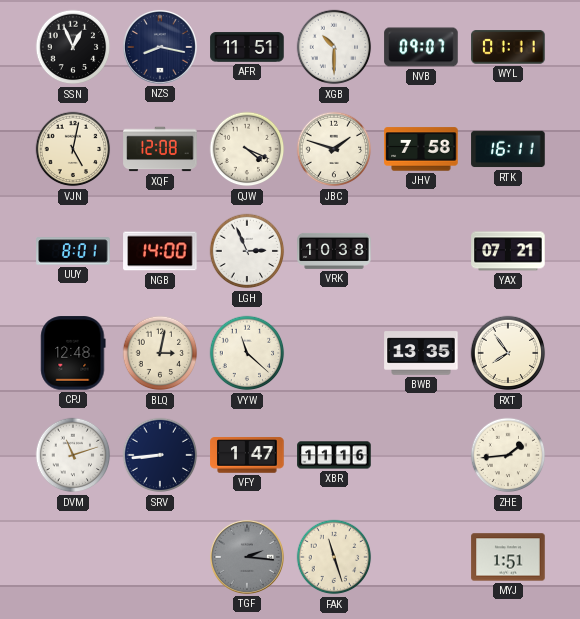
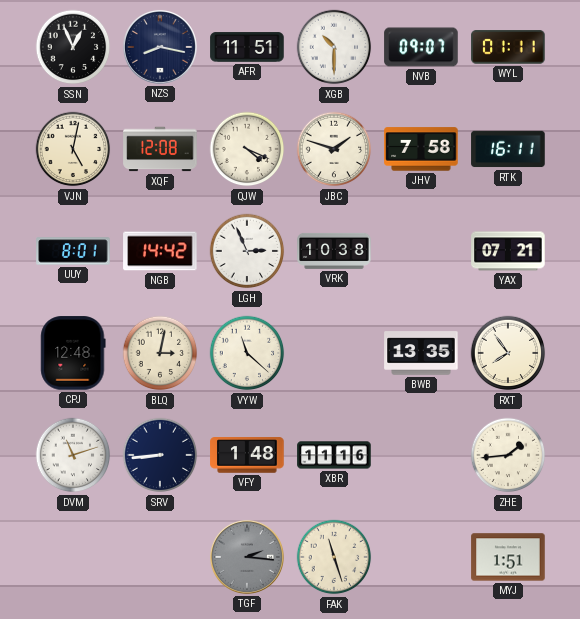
NGB: 14:00 -> 14:42 (160, 251)
VFY: 1:47 -> 1:48 (247, 455)
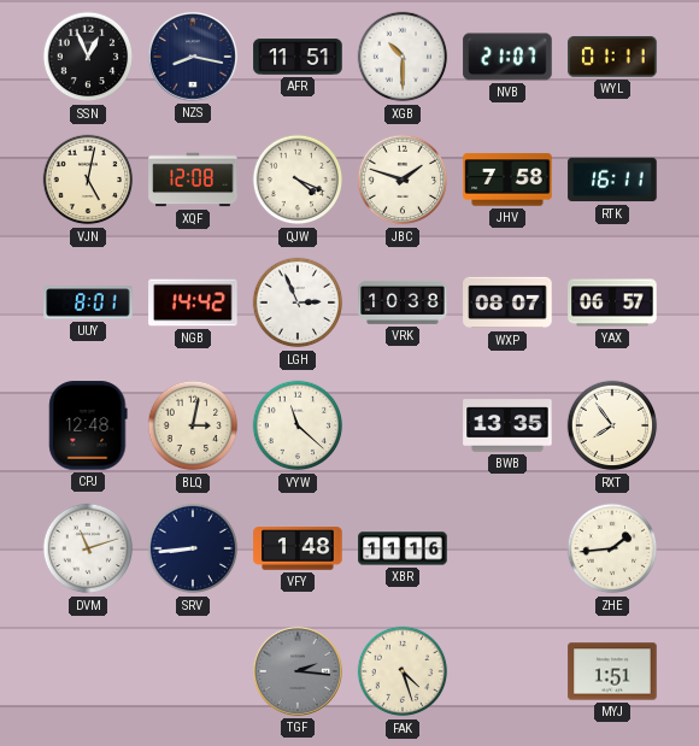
NVB: 09:07 -> 21:07 (507, 57)
WXP: none -> 08:07 (507, 302)
YAX: 07:21 -> 06:57 (612, 302)
FAK: 11:27 -> 4:27 (403, 671)
